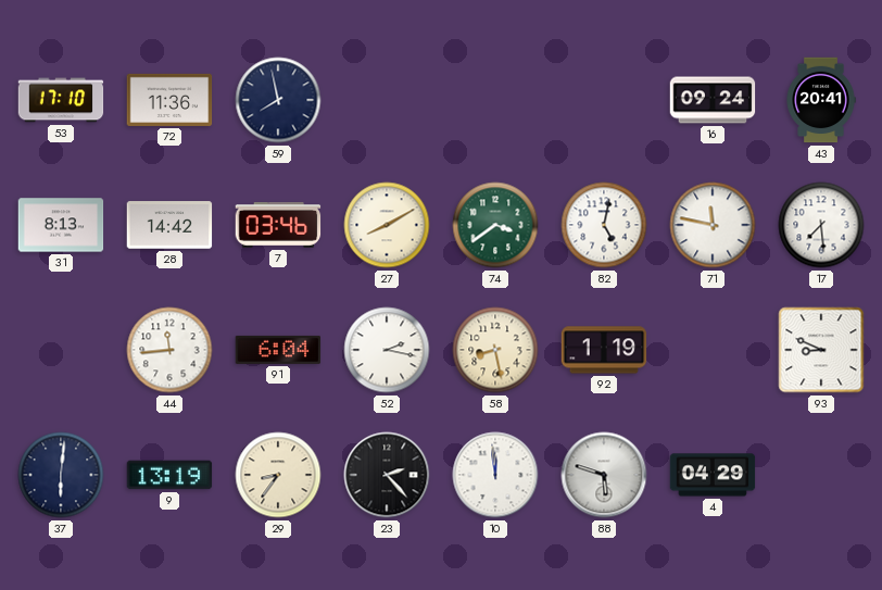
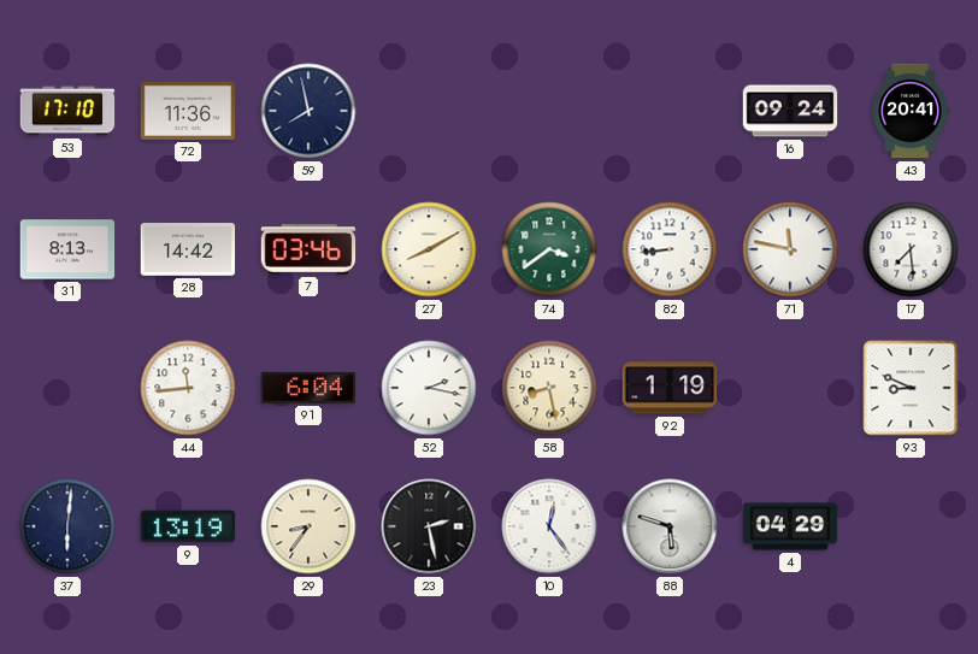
82: 5:02 -> 8:44 (670, 249)
23: 2:23 -> 2:28 (429, 526)
10: 11:59 -> 12:24 (549, 526)
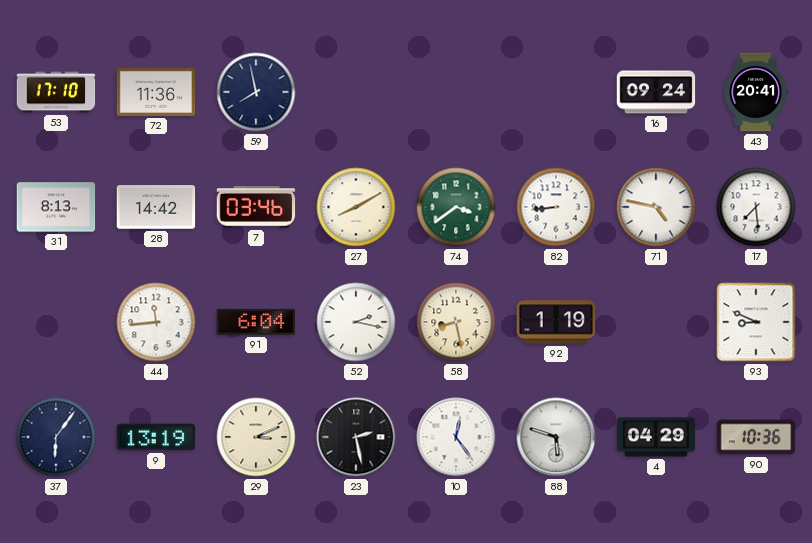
71: 11:47 -> 4:47 (656, 207)
37: 6:01 -> 6:06 (56, 437)
29: 8:36 -> 3:11 (256, 437)
90: none -> 10:36 (756, 437)
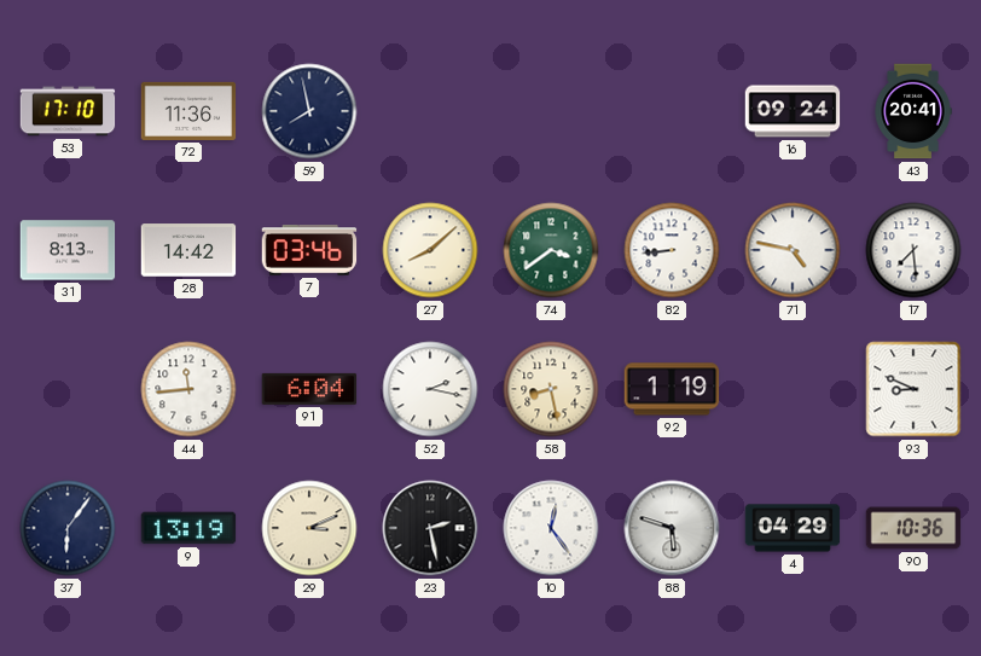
27: 8:10 -> 8:08 (430, 250)
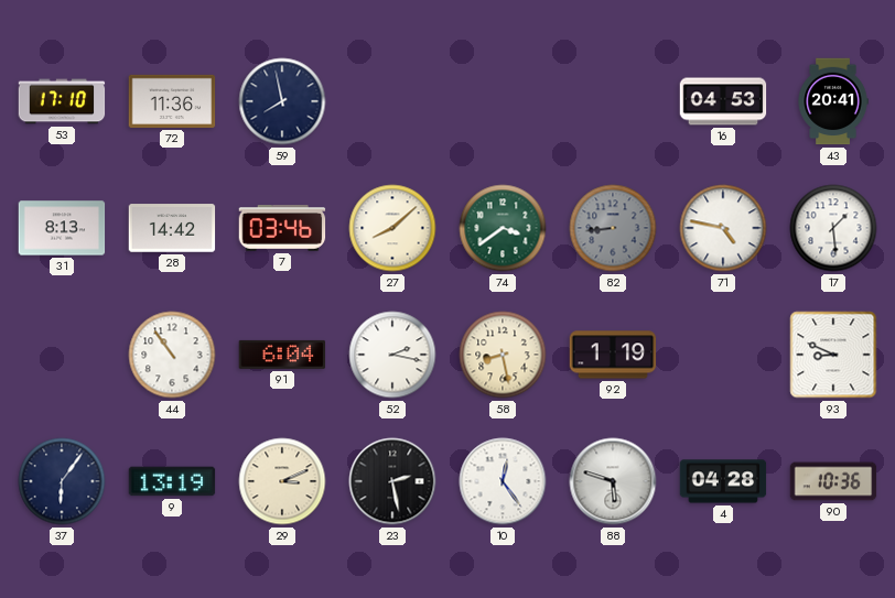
16: 09:24 -> 04:53 (723, 101)
82 dial: white -> grey (613, 228)
17: 7:29 -> 1:29 (833, 228)
44: 11:44 -> 10:54 (172, 355)
4: 04:29 -> 04:28 (723, 481)
